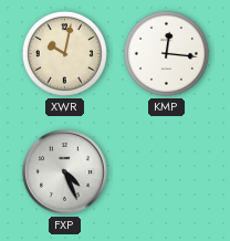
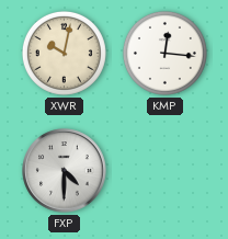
FXP: 4:26 -> 4:30 (65, 171)
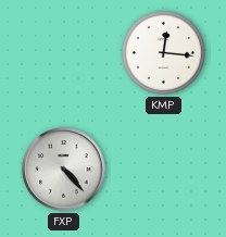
XWR: 10:02 -> none (64, 53)
FXP: 4:30 -> 4:23 (64, 170)
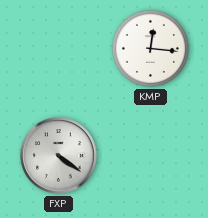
FXP: 4:23 -> 4:21 (59, 156)
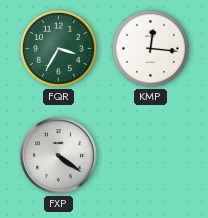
FQR: none -> 3:35 (58, 48)
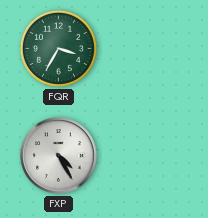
KMP: 12:16 -> none (150, 48)
FXP: 4:21 -> 4:25 (59, 156)
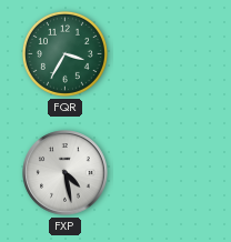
FXP: 4:25 -> 4:28 (66, 173)
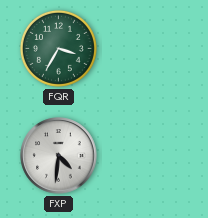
FXP: 4:28 -> 4:31 (59, 156)
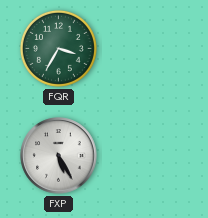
FXP: 4:31 -> 5:25 (59, 156)
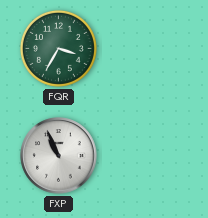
FXP: 5:25 -> 10:56 (59, 156)
